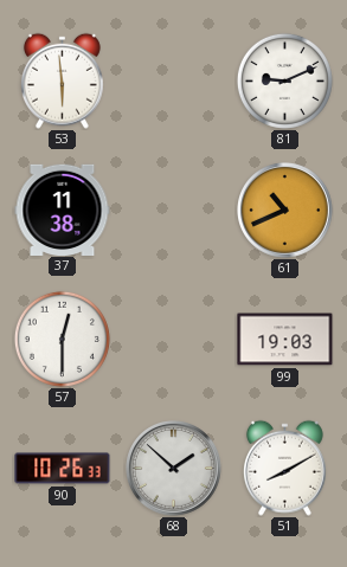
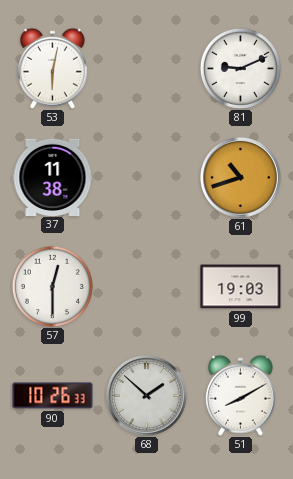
53: 5:59 -> 6:02 (52, 68)
61: 10:41 -> 10:42 (241, 178)
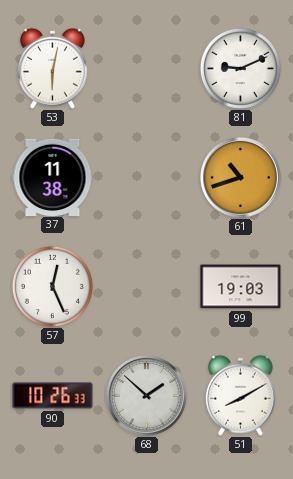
57: 12:30 -> 12:26 (52, 286)
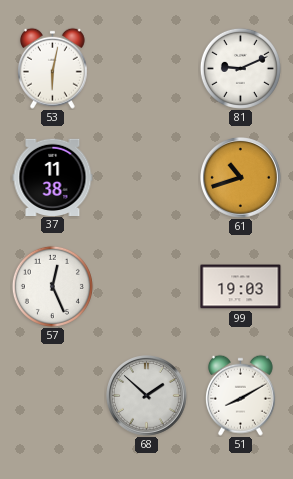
90: 10:26 -> none (53, 396)
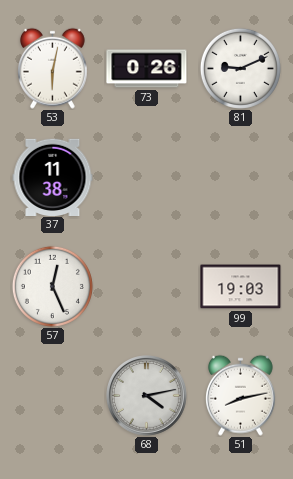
73: none -> 0:26 (147, 69)
61: 10:42 -> none (241, 178)
68: 1:52 -> 4:13 (147, 396)
51: 8:10 -> 8:13 (240, 395)
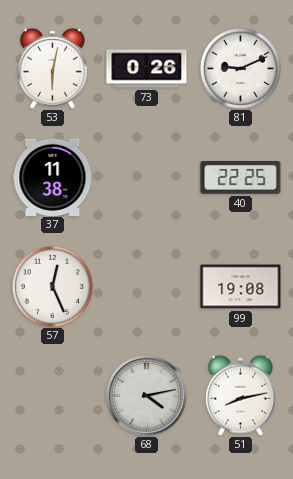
40: none -> 22:25 (241, 178)
99: 19:03 -> 19:08 (241, 287)
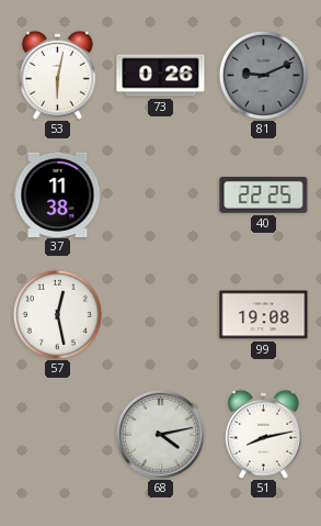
81 dial: white -> grey (263, 75)
57: 12:26 -> 12:28 (57, 314)
